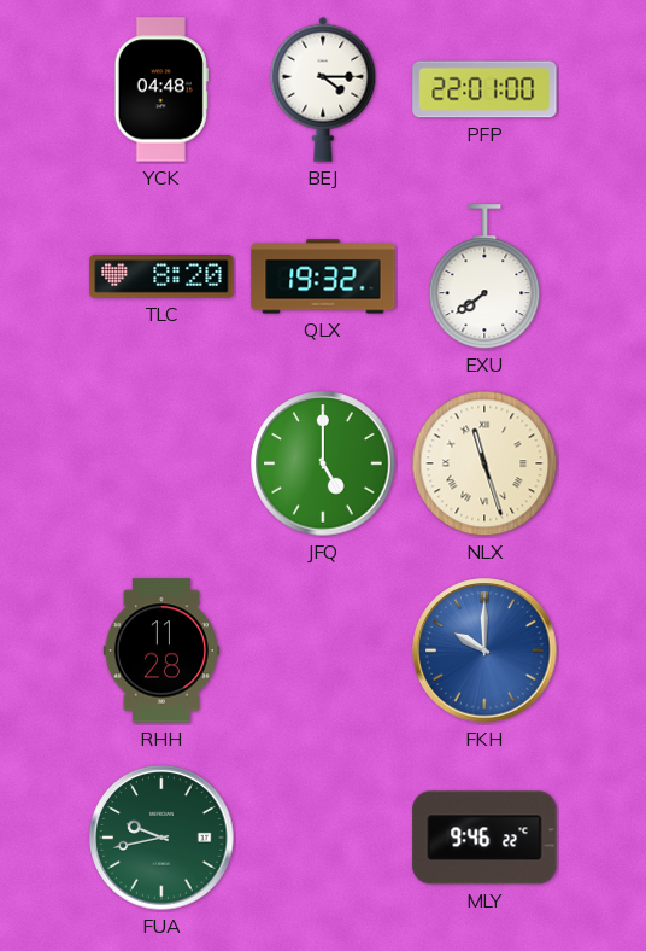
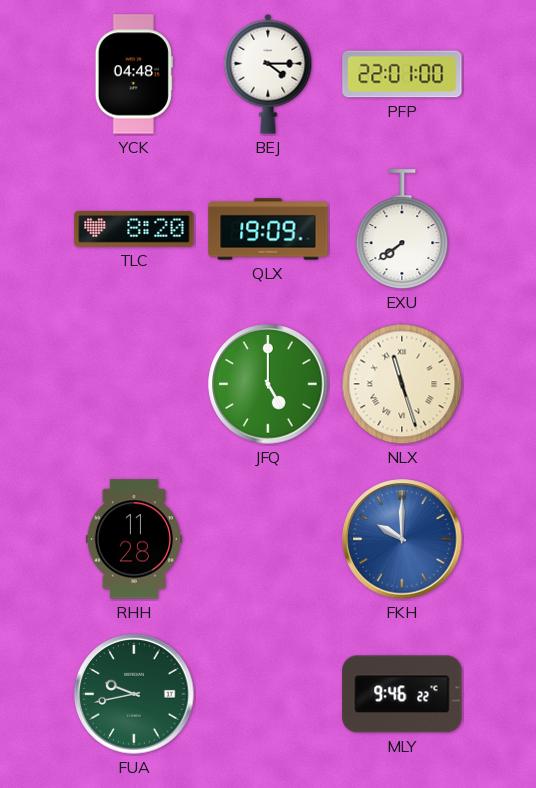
QLX: 19:32 -> 19:09 (268, 229)
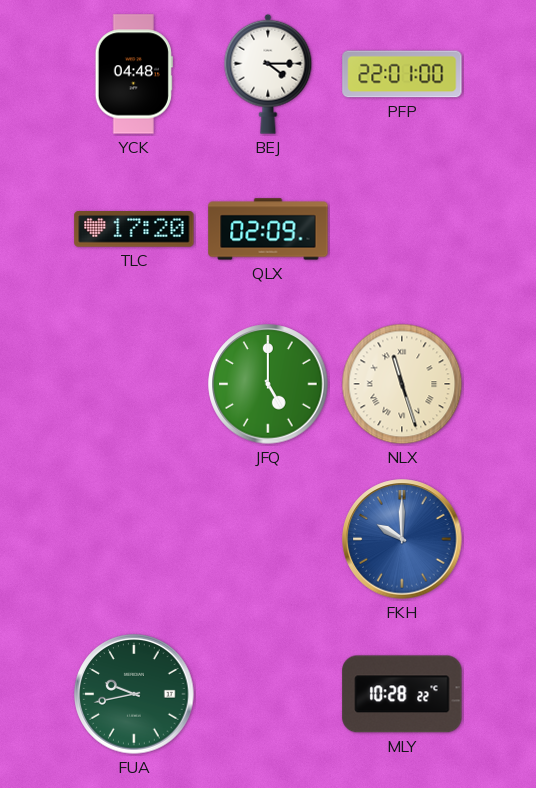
TLC: 8:20 -> 17:20 (134, 230)
QLX: 19:09 -> 02:09 (268, 229)
EXU: 7:39 -> none (402, 230)
RHH: 11:28 -> none (134, 539)
MLY: 9:46 -> 10:28 (402, 694)
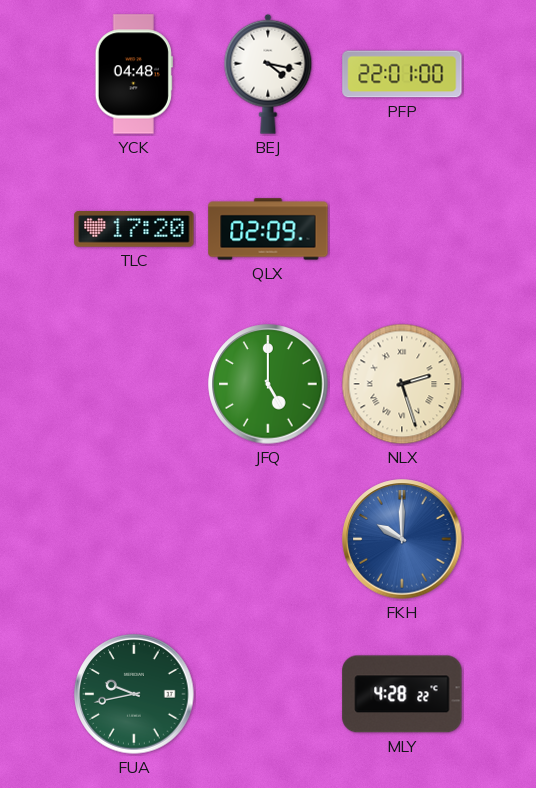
BEJ: 4:15 -> 4:17 (268, 74)
NLX: 11:27 -> 2:27 (402, 384)
MLY: 10:28 -> 4:28 (402, 694)
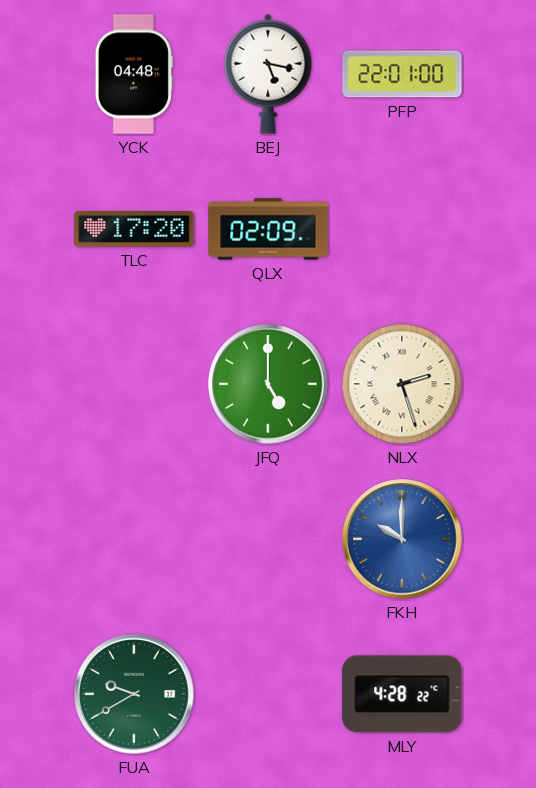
BEJ: 4:17 -> 5:17 (268, 74)
FUA: 9:43 -> 9:40 (134, 694)
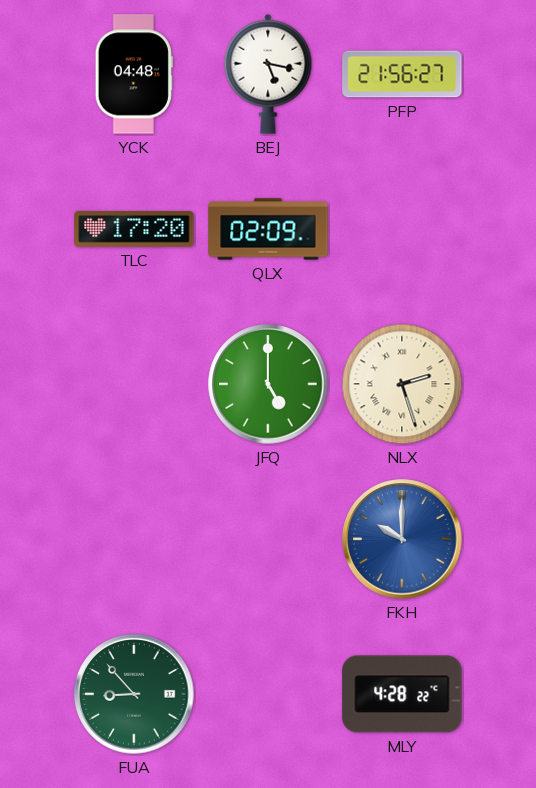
PFP: 22:01 -> 21:56 (402, 74)
FUA: 9:40 -> 8:53 (134, 694)
